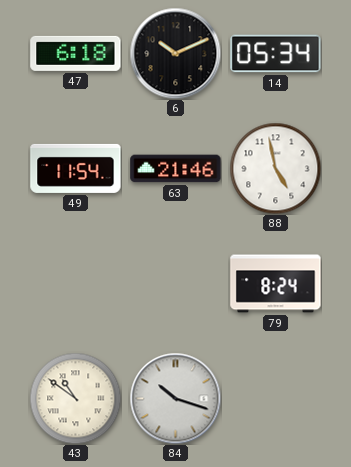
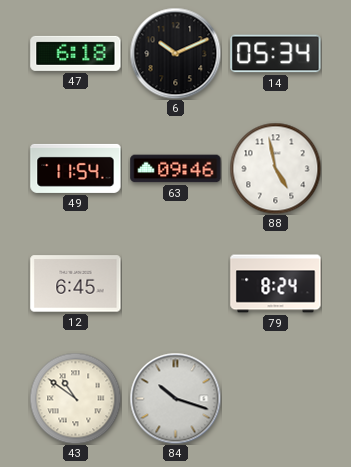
63: 21:46 -> 09:46 (176, 169)
12: none -> 6:45 (76, 284)
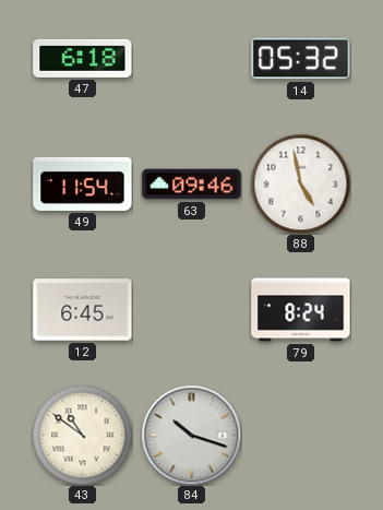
6: 10:11 -> none (175, 53)
14: 05:34 -> 05:32 (301, 59)
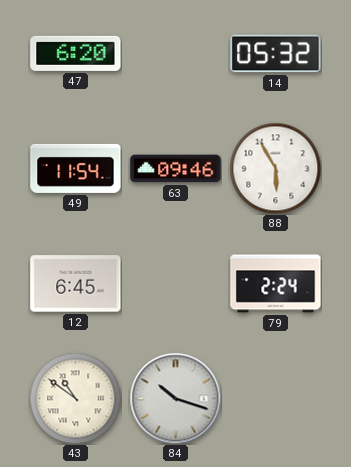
47: 6:18 -> 6:20 (76, 53)
88: 4:58 -> 5:55 (275, 168)
79: 8:24 -> 2:24 (276, 284)
